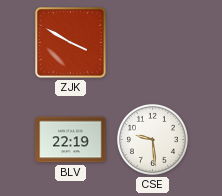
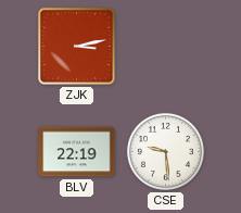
ZJK: 3:50 -> 3:13 (77, 47)
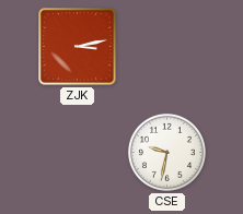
BLV: 22:19 -> none (77, 152)
CSE: 9:29 -> 9:32 (166, 152)
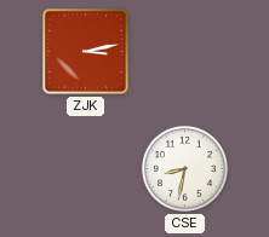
CSE: 9:32 -> 8:32 (184, 168)
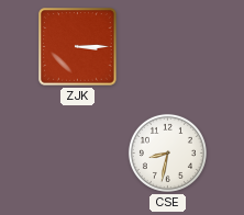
ZJK: 3:13 -> 3:15 (78, 47)
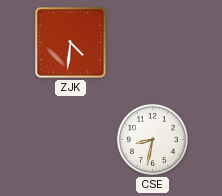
ZJK: 3:15 -> 4:31 (71, 43)
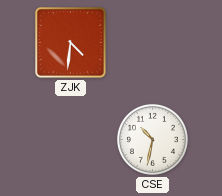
CSE: 8:32 -> 10:32 (152, 139)
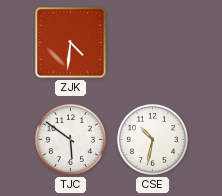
TJC: none -> 5:51 (70, 139)
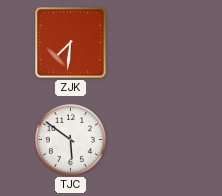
ZJK: 4:31 -> 7:31 (71, 43)
CSE: 10:32 -> none (152, 139)
